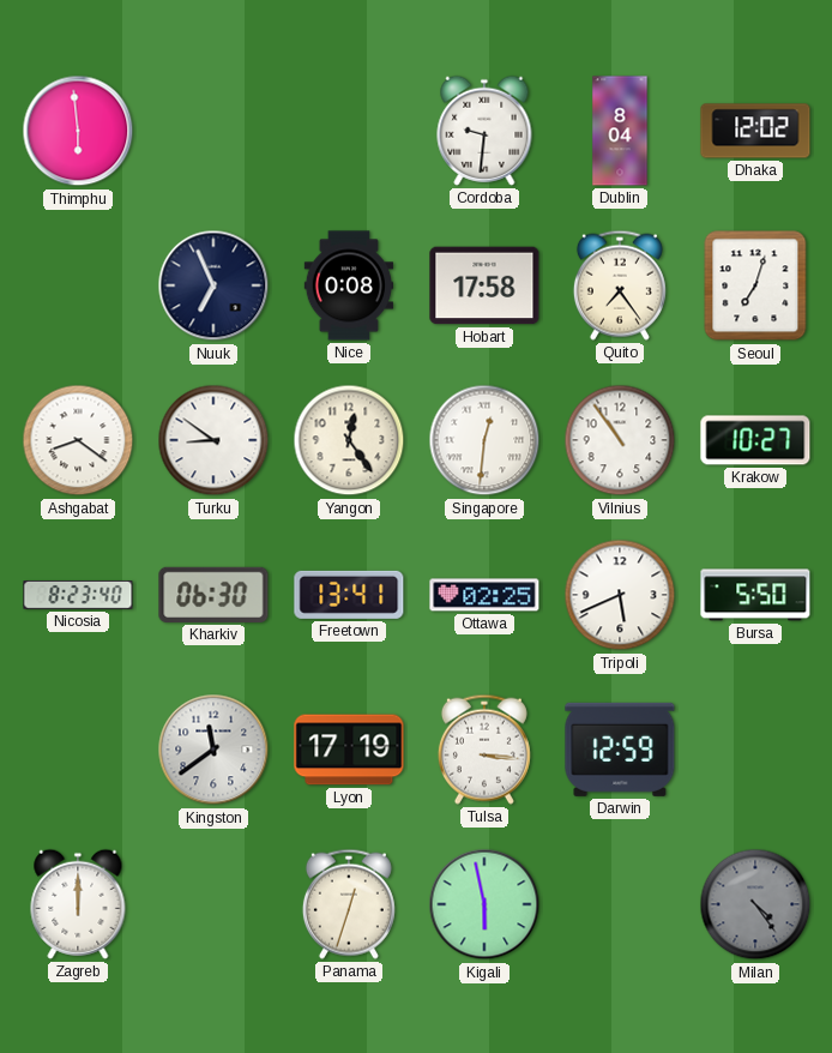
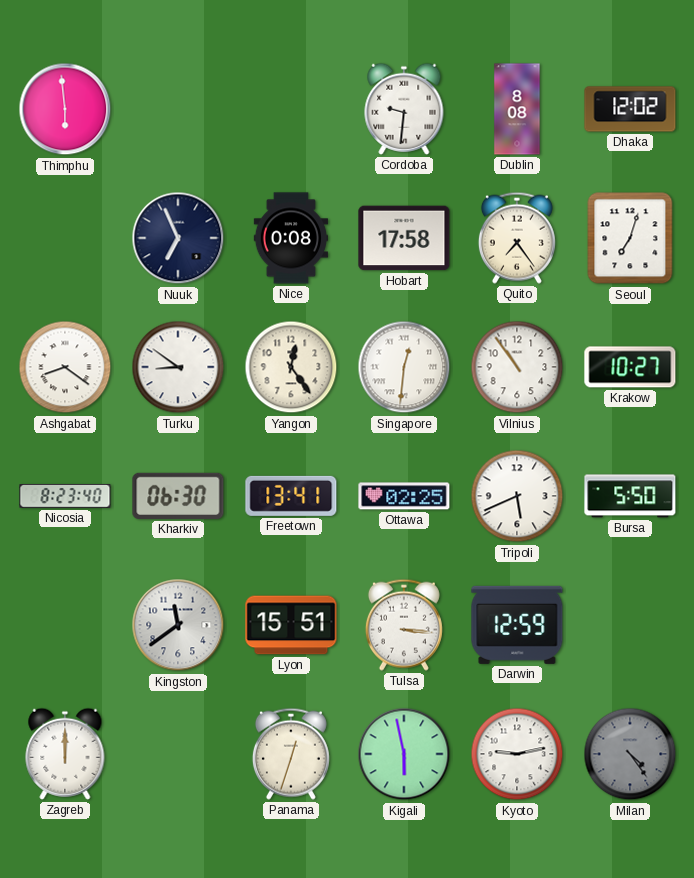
Dublin: 8:04 -> 8:08 (517, 109)
Lyon: 17:19 -> 15:51 (291, 625)
Kyoto: none -> 9:13 (517, 754)
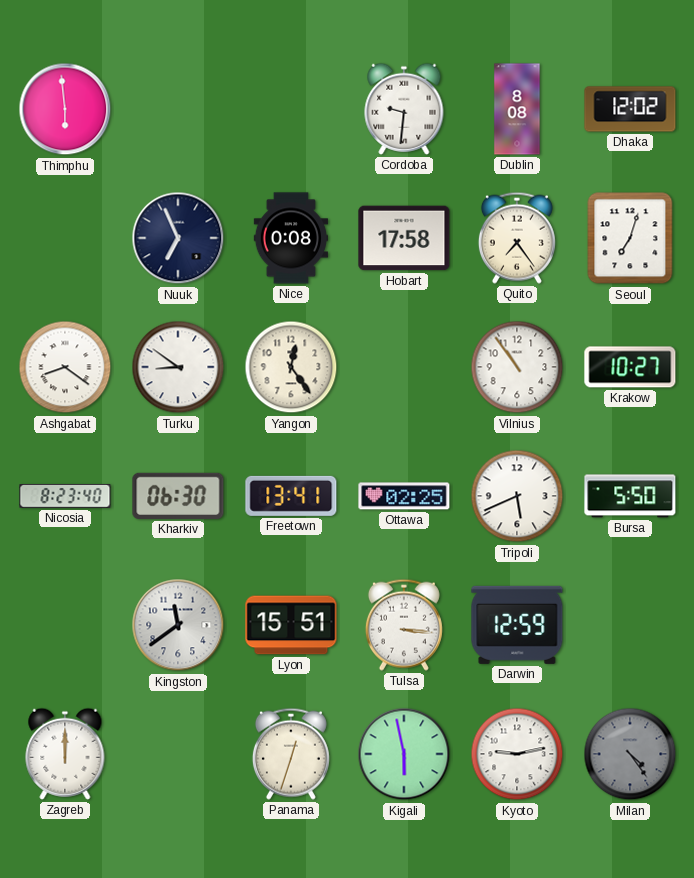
Singapore: 12:31 -> none (404, 367)
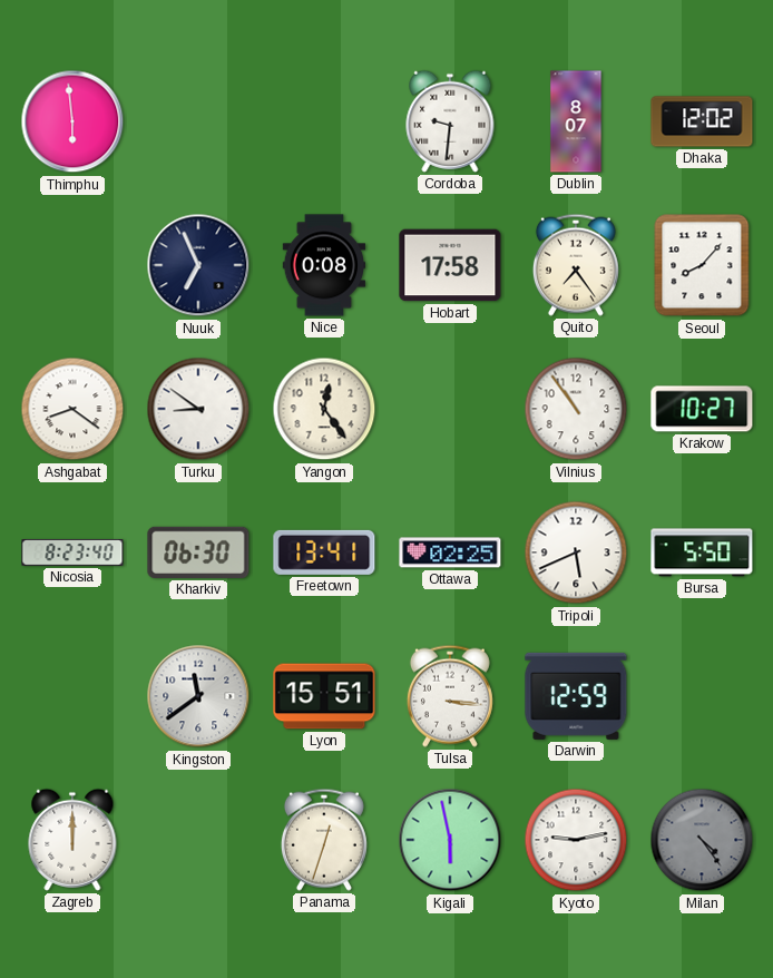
Dublin: 8:08 -> 8:07 (576, 121)
Seoul: 7:03 -> 8:07 (702, 265)
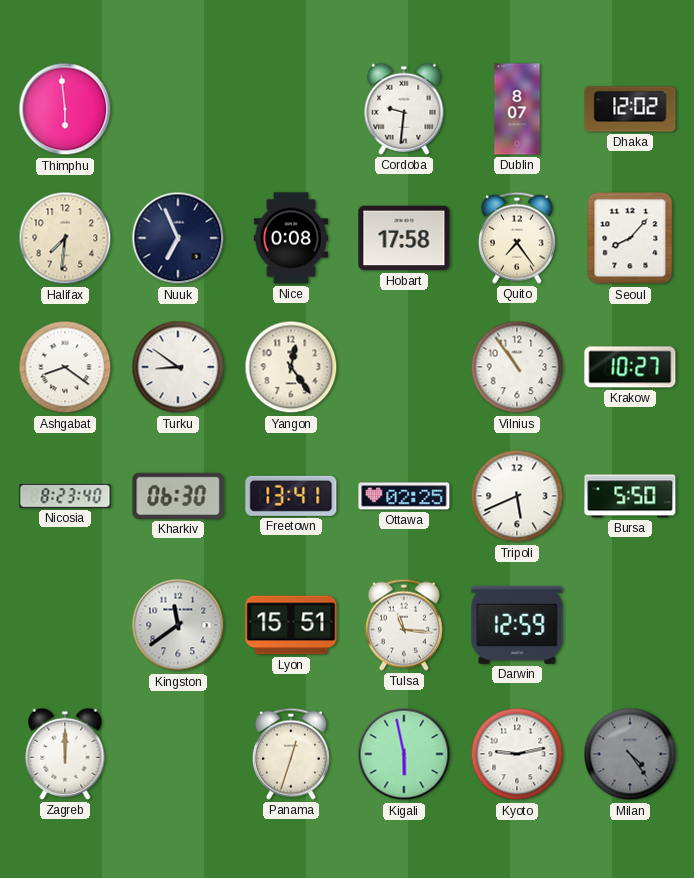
Halifax: none -> 7:31 (65, 238)
Tulsa: 3:16 -> 11:16 (404, 625)
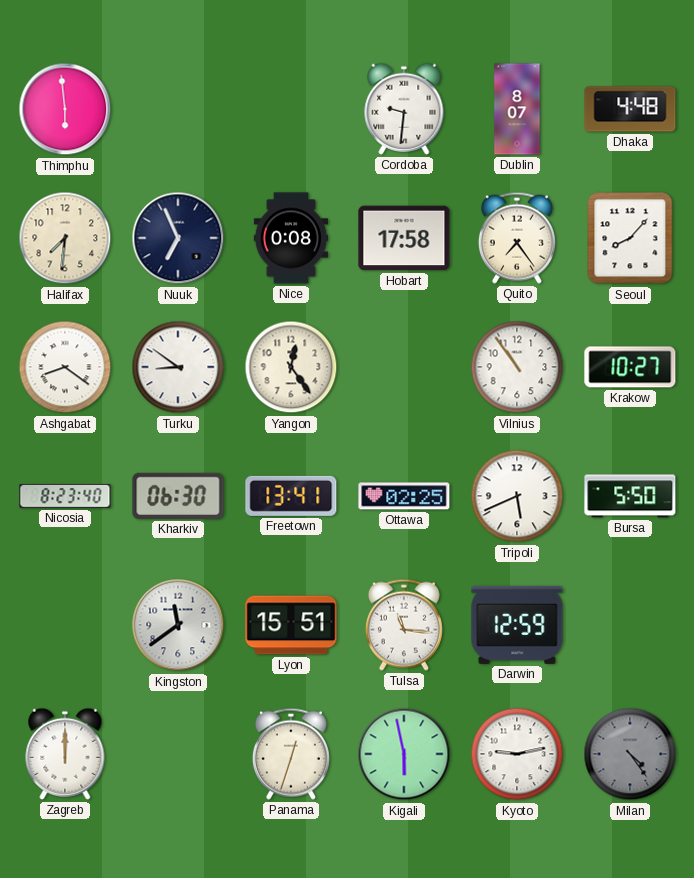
Dhaka: 12:02 -> 4:48 (630, 109)
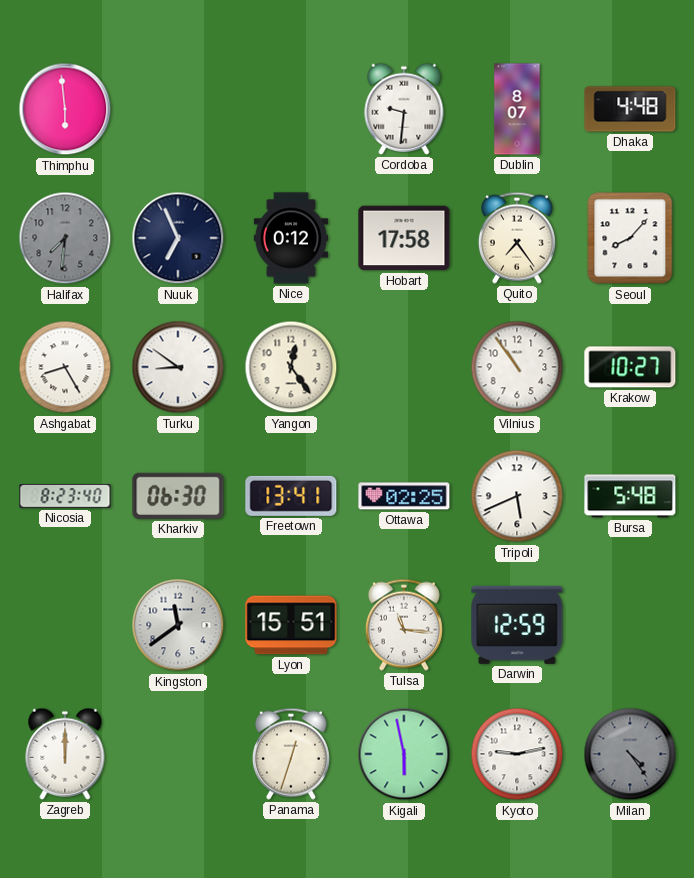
Halifax dial: cream -> grey (65, 238)
Nice: 0:08 -> 0:12 (290, 238)
Ashgabat: 8:21 -> 8:25 (65, 367)
Bursa: 5:50 -> 5:48 (630, 496)
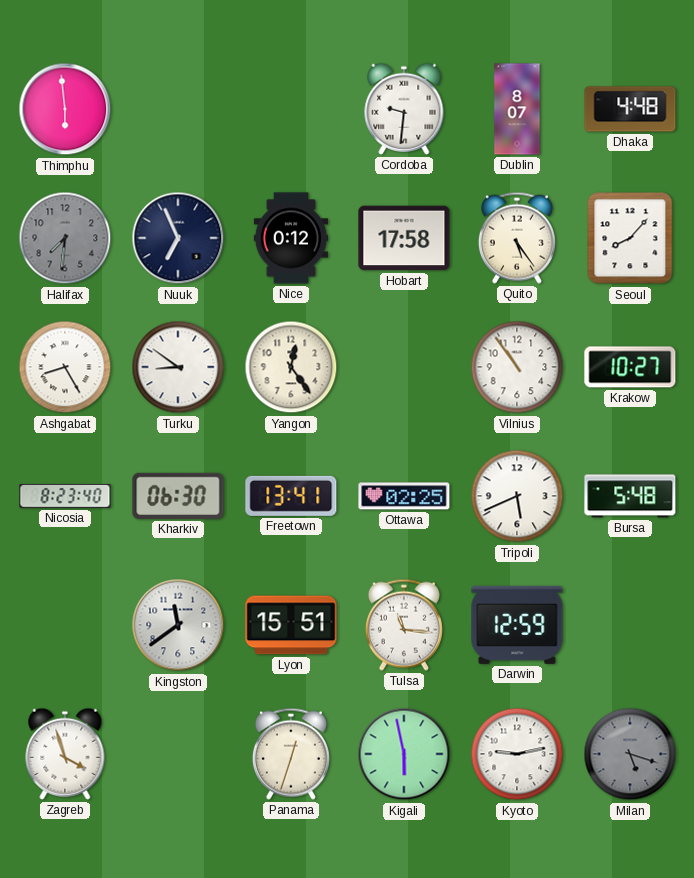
Quito: 7:24 -> 5:24 (517, 238)
Zagreb: 12:00 -> 3:57 (65, 754)
Milan: 4:24 -> 5:18 (630, 754)
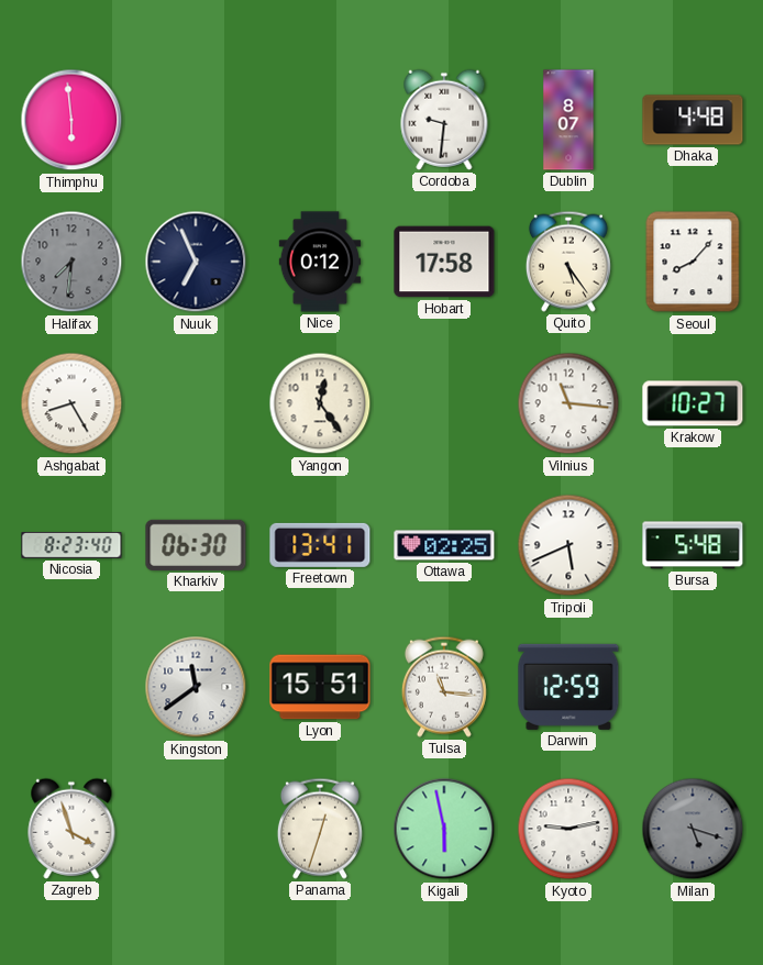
Turku: 8:51 -> none (178, 367)
Vilnius: 10:54 -> 11:16 (568, 403)
